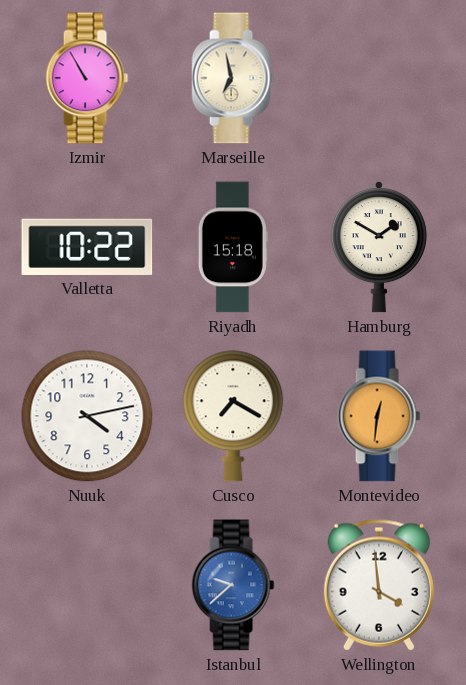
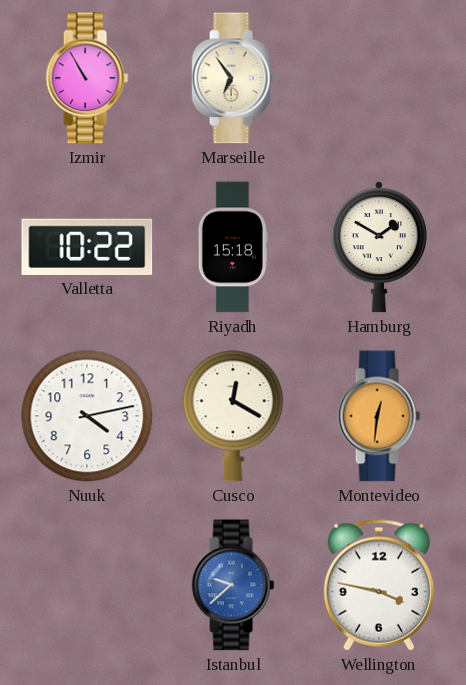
Marseille: 6:58 -> 6:54 (233, 78)
Cusco: 7:20 -> 12:20 (233, 416)
Wellington: 3:59 -> 3:47 (379, 585)
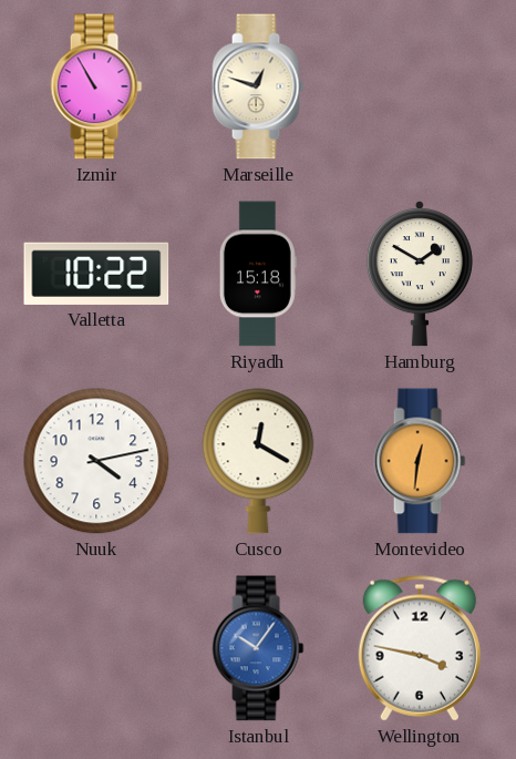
Marseille: 6:54 -> 12:48 (258, 86)
Istanbul: 9:38 -> 10:06 (258, 648)
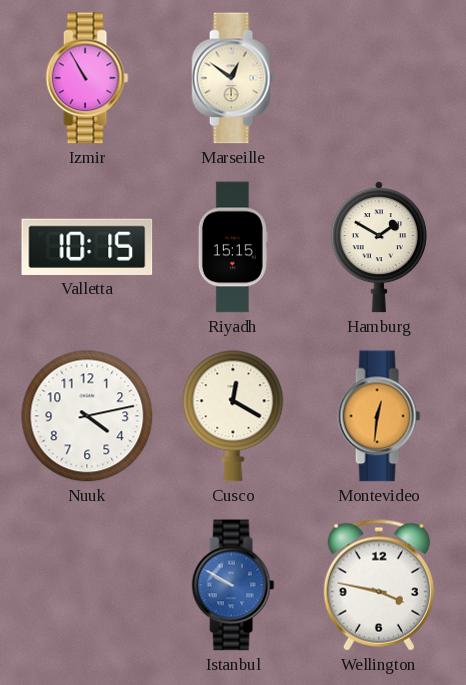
Marseille: 12:48 -> 12:51 (233, 78)
Valletta: 10:22 -> 10:15 (87, 247)
Riyadh: 15:18 -> 15:15 (233, 247)
Istanbul: 10:06 -> 9:50 (233, 585)
